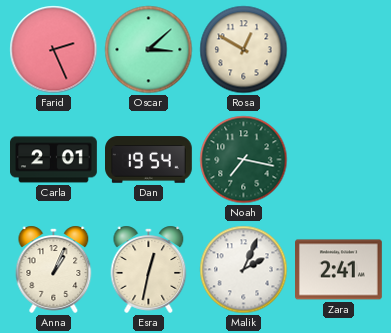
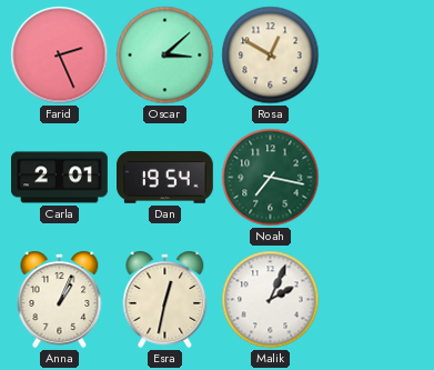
Zara: 2:41 -> none (339, 270)
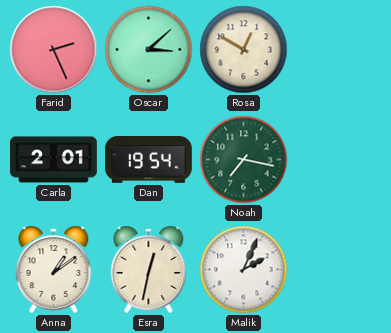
Anna: 1:04 -> 1:09 (54, 269)
